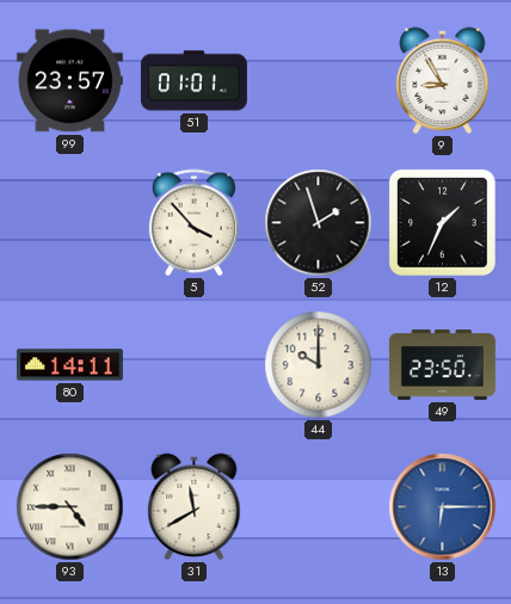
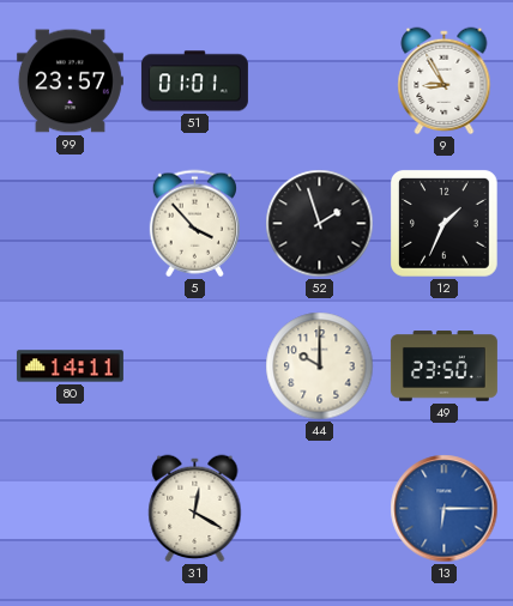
93: 4:45 -> none (70, 507)
31: 11:40 -> 12:20 (195, 509)
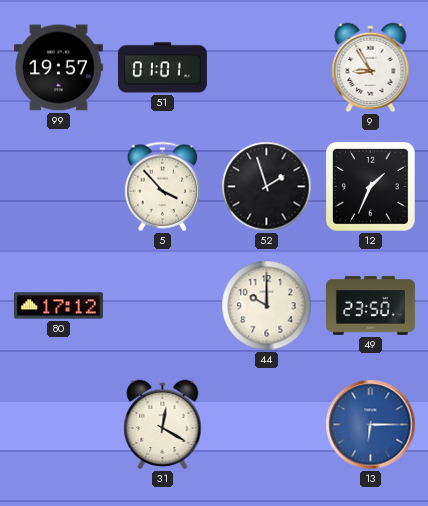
99: 23:57 -> 19:57 (58, 68)
80: 14:11 -> 17:12 (58, 306)
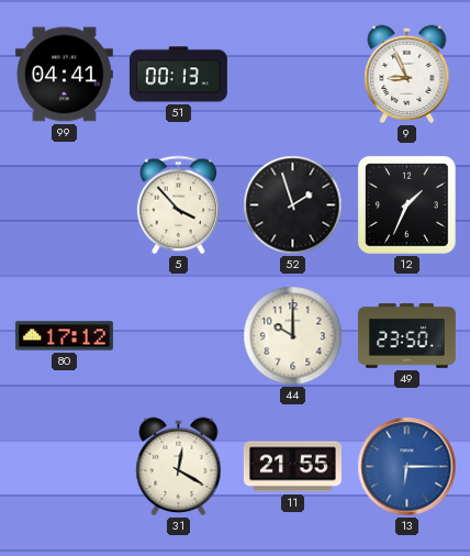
99: 19:57 -> 04:41 (64, 75)
51: 01:01 -> 00:13 (178, 75)
9: 8:55 -> 8:56 (407, 75)
11: none -> 21:55 (292, 467)
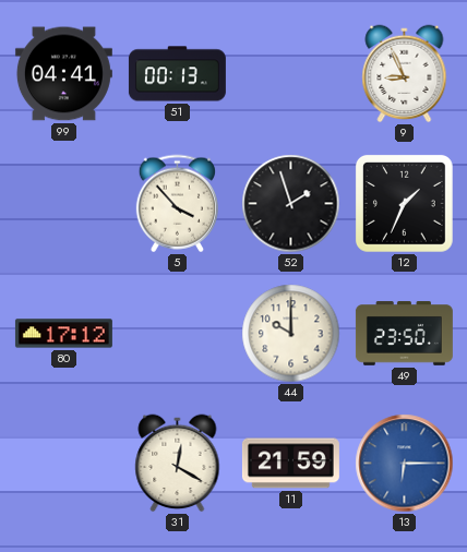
11: 21:55 -> 21:59 (290, 464)
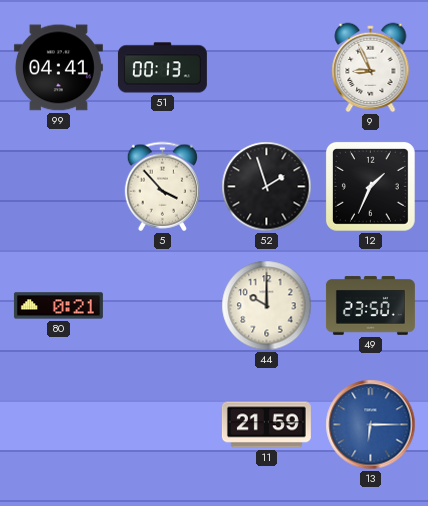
80: 17:12 -> 0:21 (58, 306)
31: 12:20 -> none (178, 464)
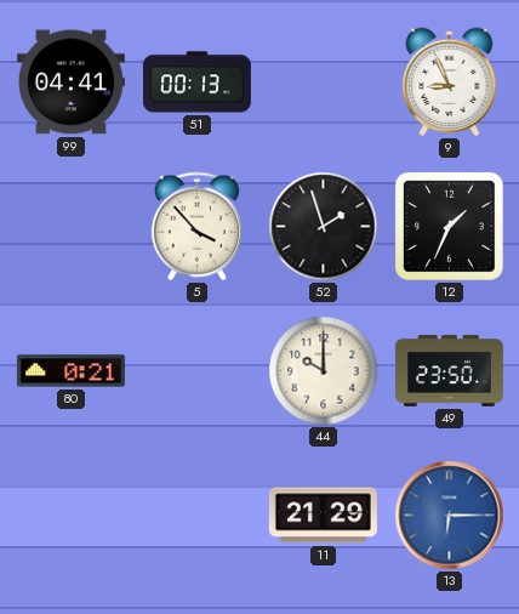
11: 21:59 -> 21:29 (323, 516)
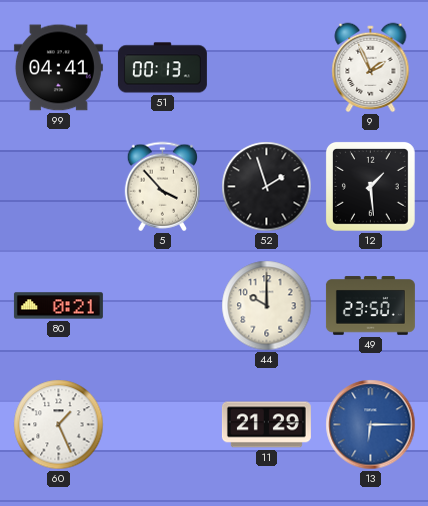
9: 8:56 -> 1:56 (371, 68)
12: 1:34 -> 1:29 (371, 187)
60: none -> 1:26 (59, 425)
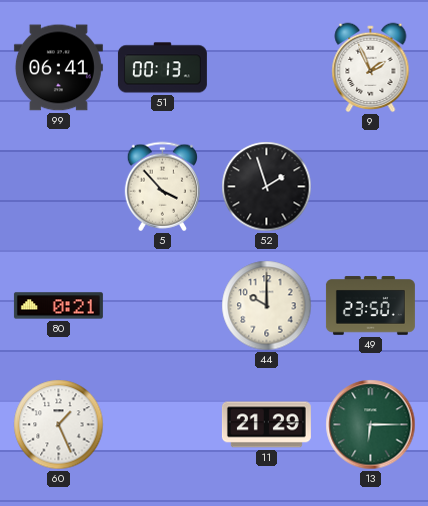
99: 04:41 -> 06:41 (58, 68)
12: 1:29 -> none (371, 187)
13 dial: blue -> green (371, 425)
